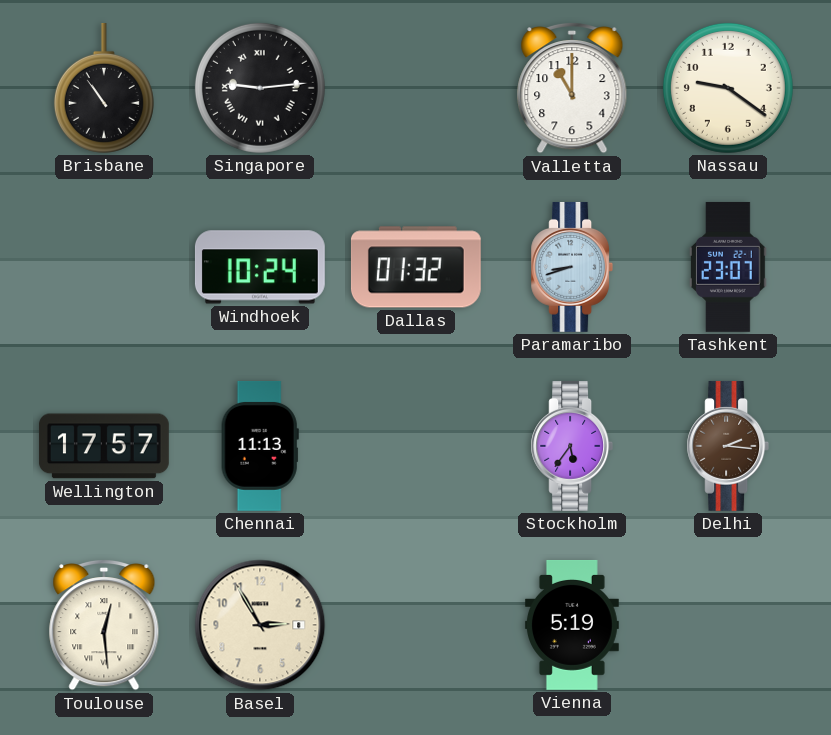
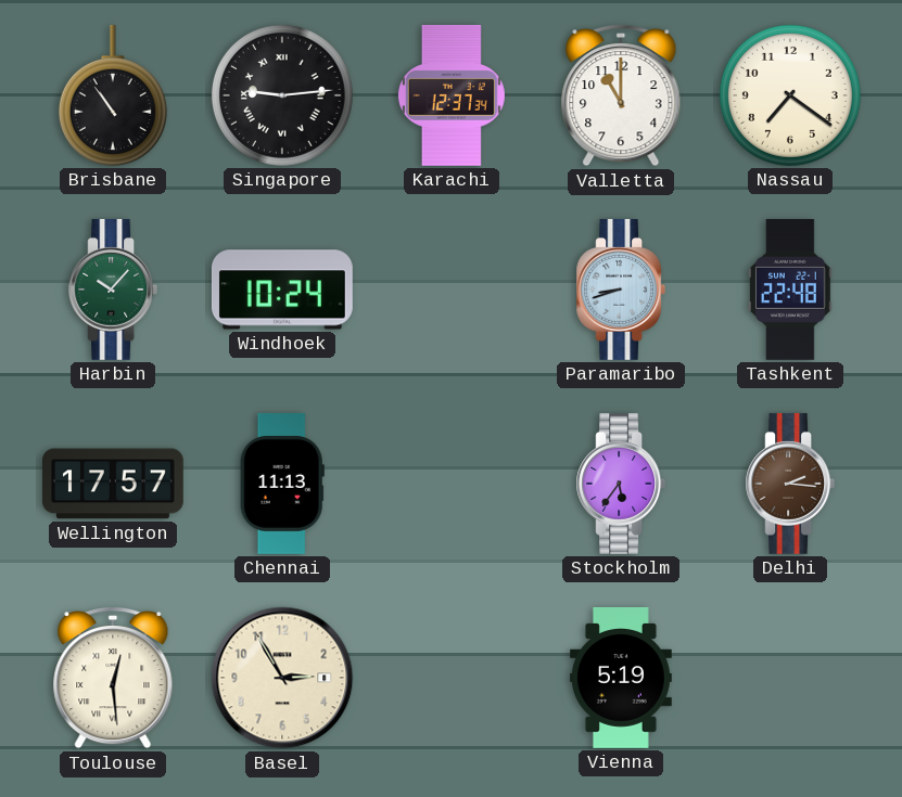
Karachi: none -> 12:37 (452, 95)
Nassau: 9:21 -> 7:21 (790, 95)
Harbin: none -> 10:07 (113, 290)
Dallas: 01:32 -> none (416, 267)
Tashkent: 23:07 -> 22:48 (790, 290)
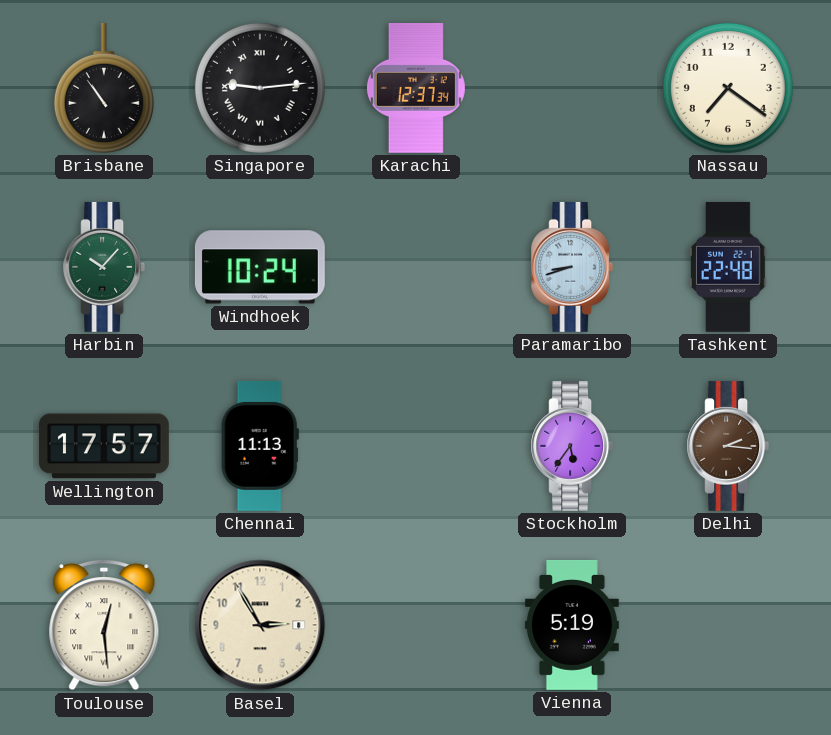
Valletta: 11:00 -> none (621, 95)
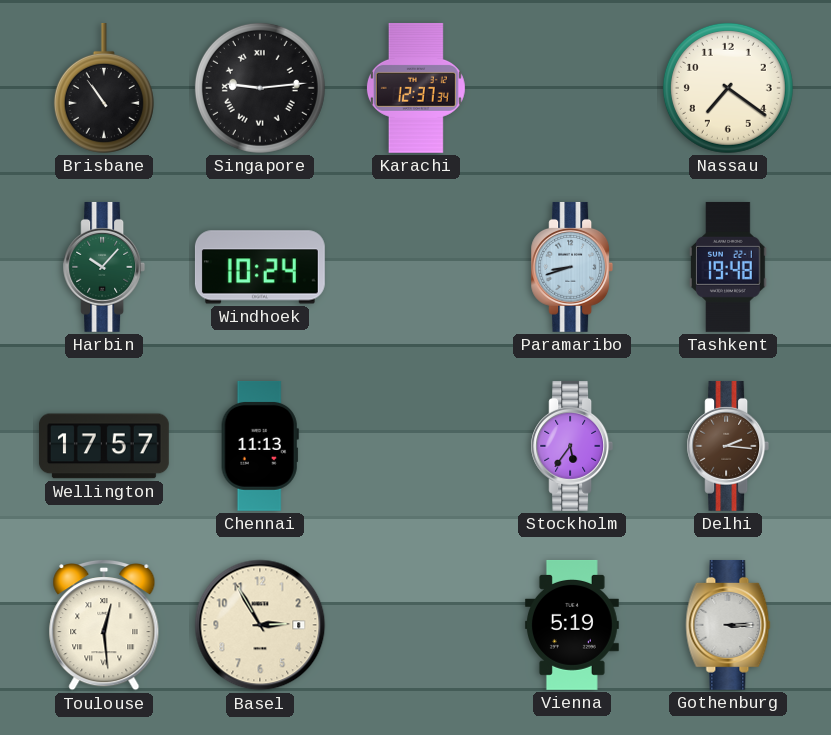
Tashkent: 22:48 -> 19:48 (728, 267)
Gothenburg: none -> 3:15 (728, 625)
